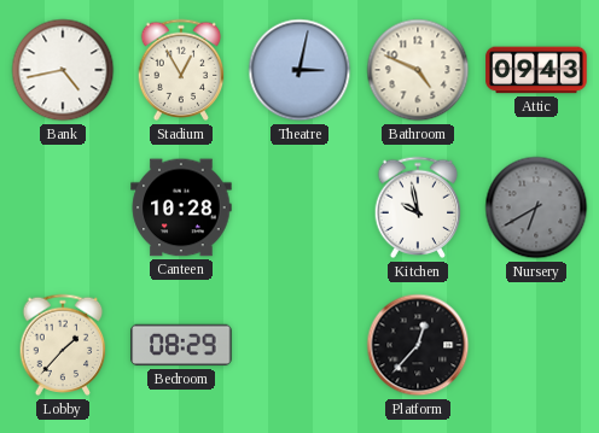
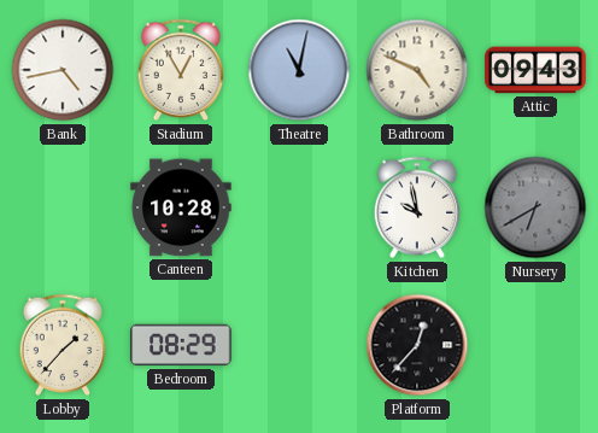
Theatre: 3:02 -> 11:02 (299, 70)
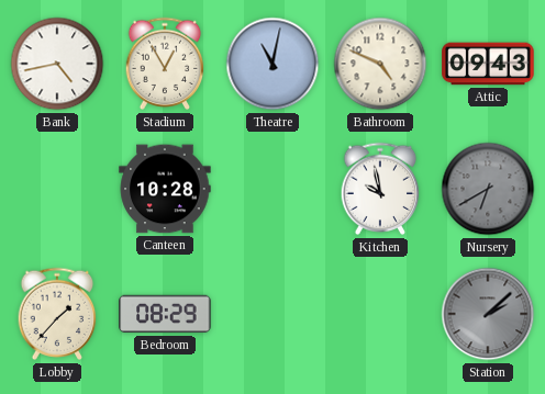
Platform: 12:37 -> none (417, 345)
Station: none -> 2:08 (488, 314)
